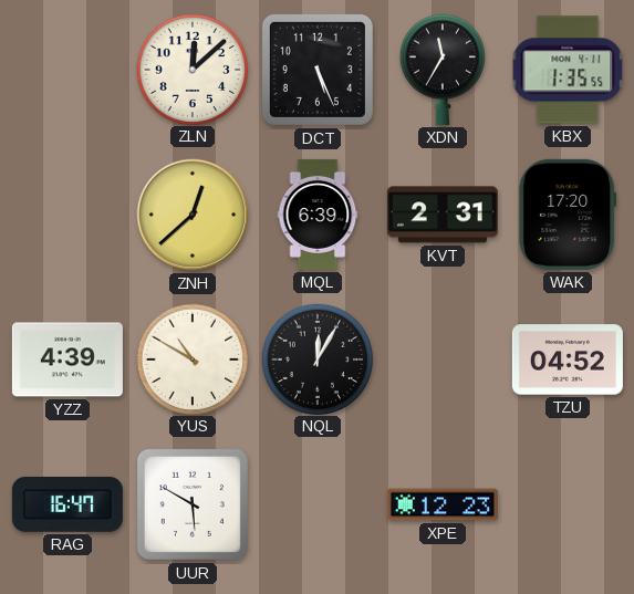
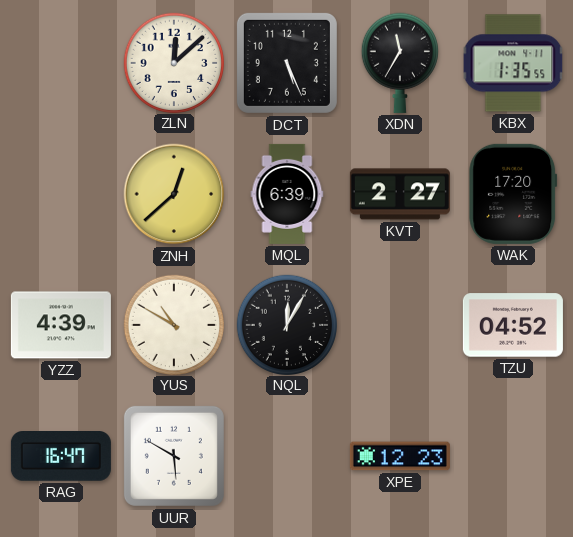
KVT: 2:31 -> 2:27 (400, 194)
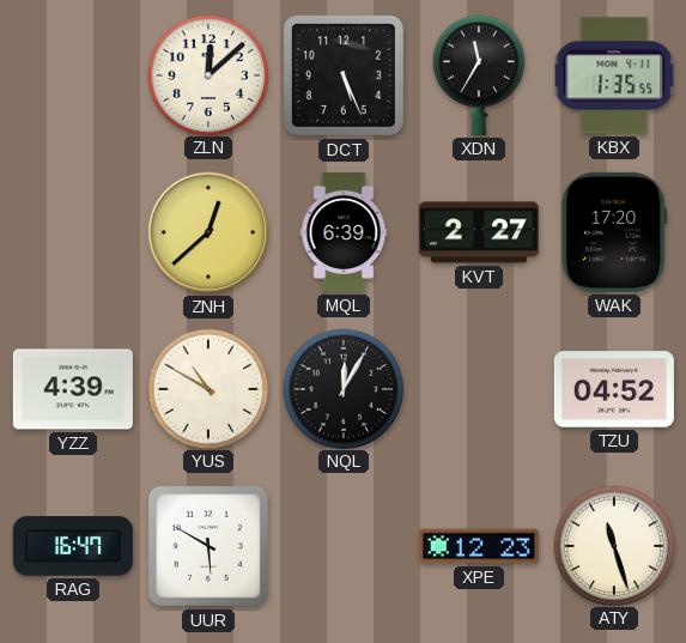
ATY: none -> 11:27 (613, 545)
